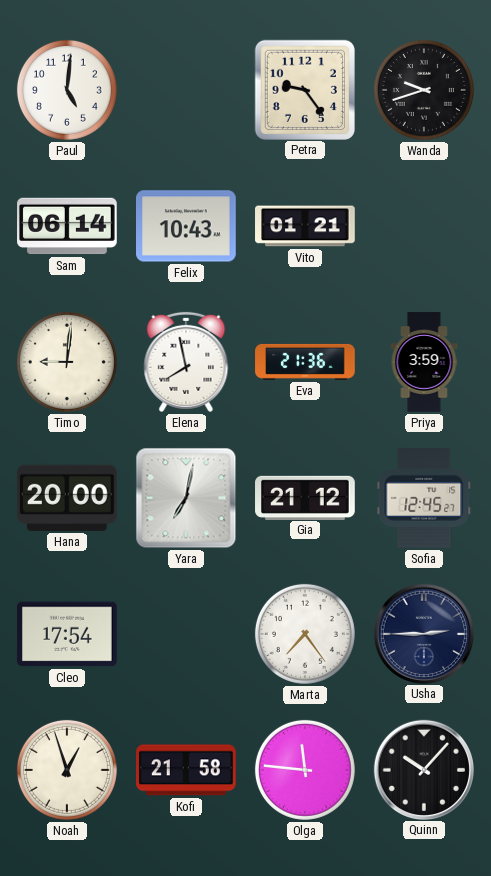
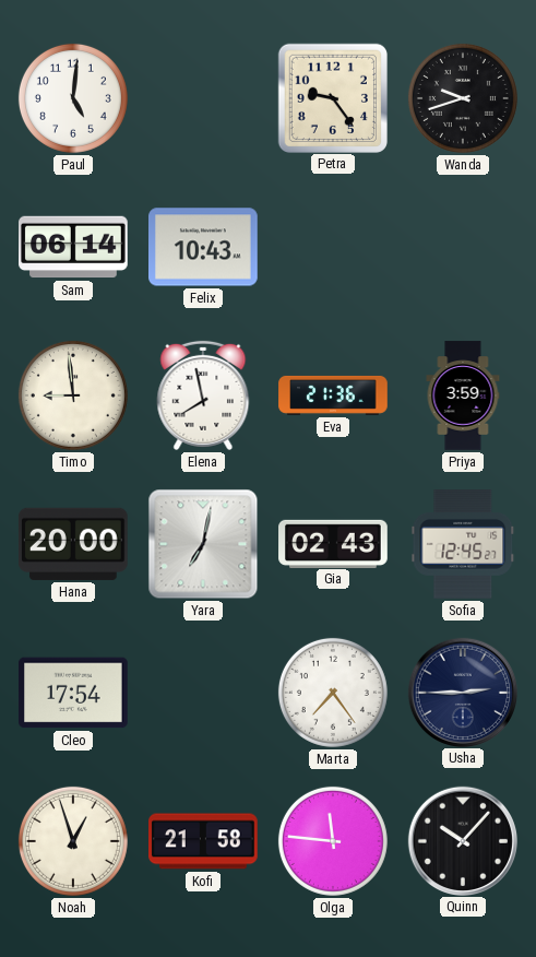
Vito: 01:21 -> none (305, 226)
Timo: 9:01 -> 8:59 (73, 395)
Gia: 21:12 -> 02:43 (333, 543)
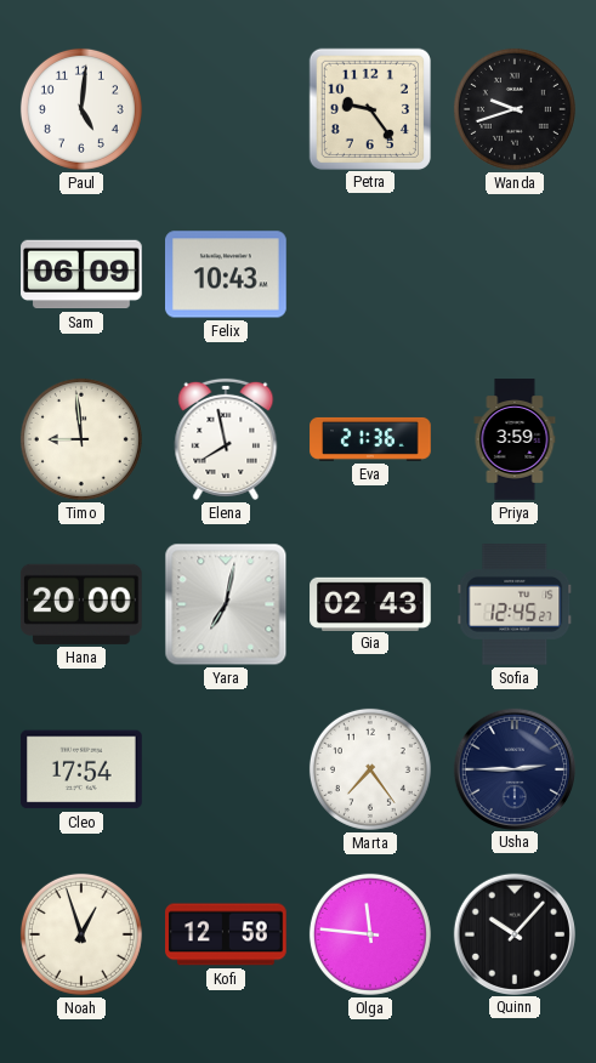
Sam: 06:14 -> 06:09 (81, 274)
Kofi: 21:58 -> 12:58 (227, 934)
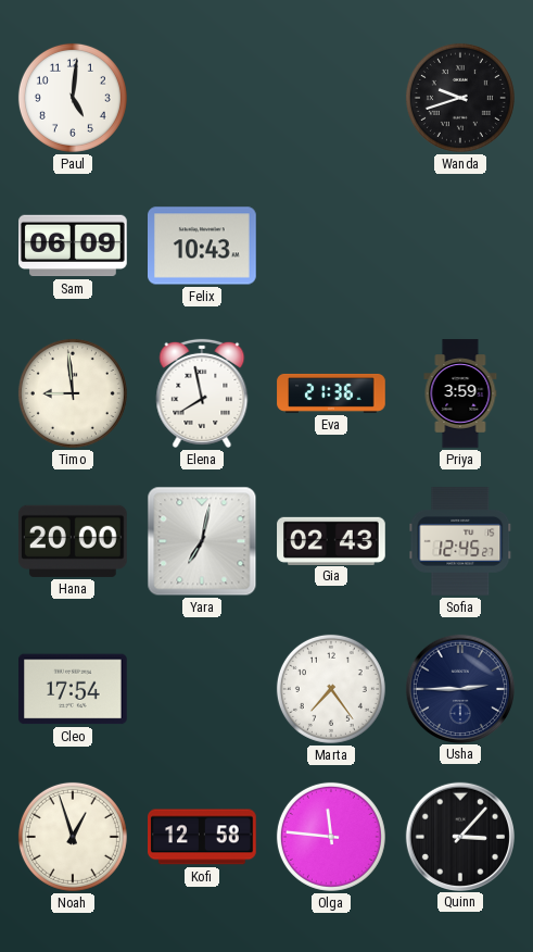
Petra: 9:24 -> none (369, 108)
Quinn: 10:07 -> 3:07 (459, 836)
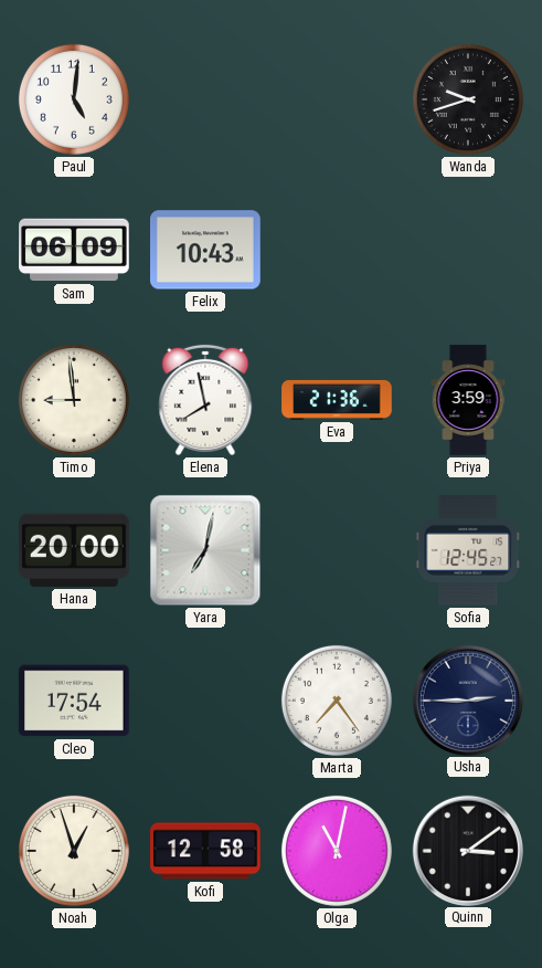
Gia: 02:43 -> none (331, 540)
Olga: 11:46 -> 11:02 (337, 851)
Quinn: 3:07 -> 3:09 (467, 850)
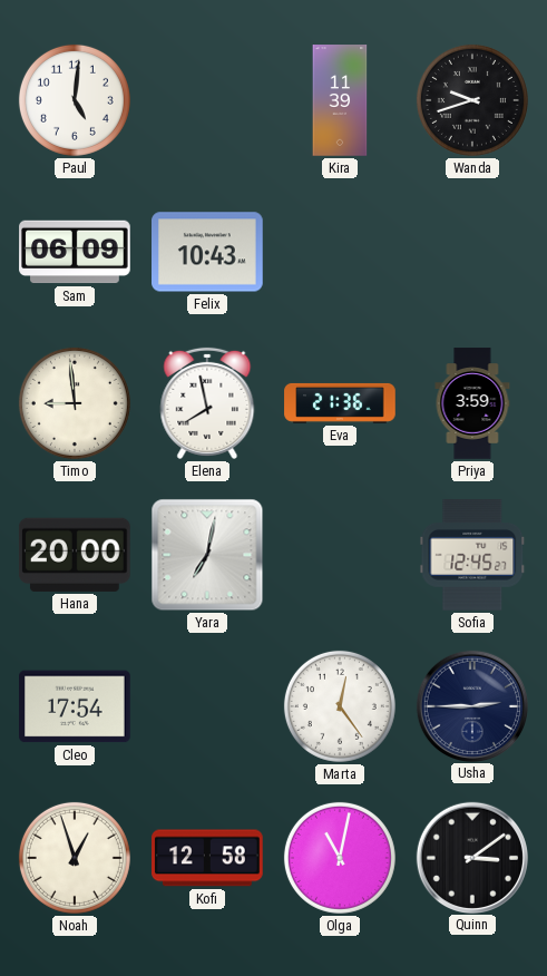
Kira: none -> 11:39 (340, 100)
Marta: 7:24 -> 12:24 (340, 706)
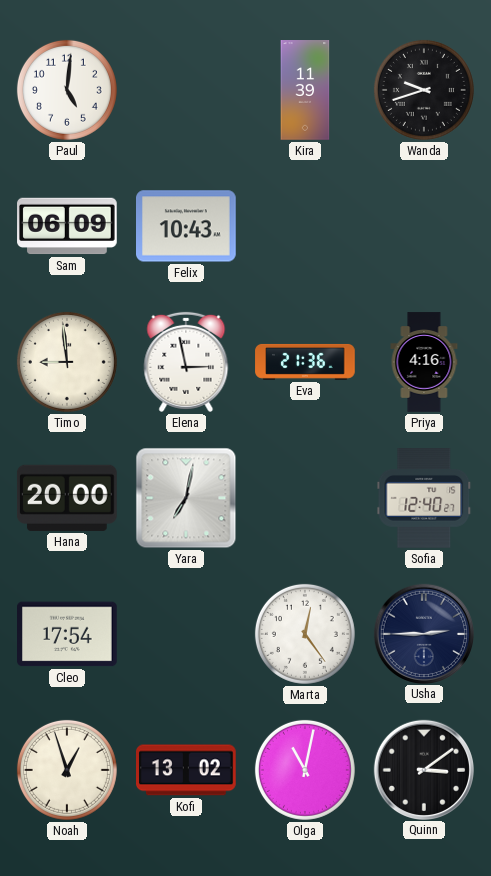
Elena: 7:58 -> 2:58 (186, 362)
Priya: 3:59 -> 4:16 (424, 362)
Sofia: 12:45 -> 12:40 (424, 499)
Kofi: 12:58 -> 13:02 (187, 770)
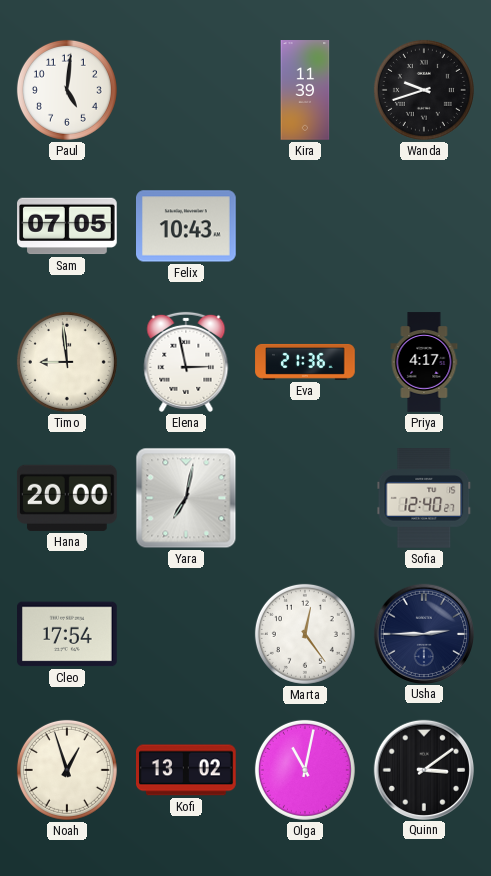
Sam: 06:09 -> 07:05 (67, 226)
Priya: 4:16 -> 4:17 (424, 362)
